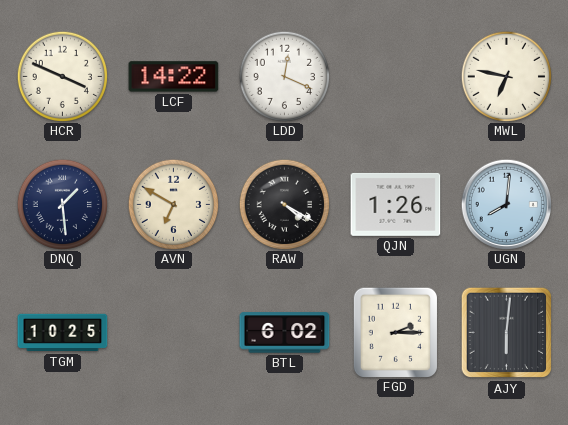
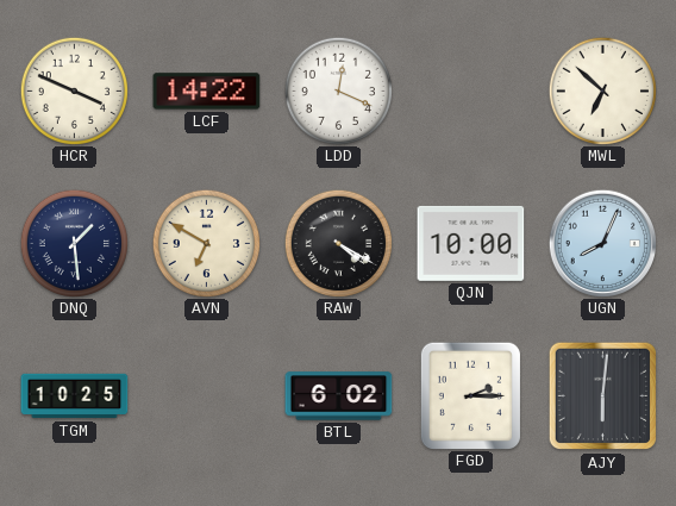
MWL: 6:47 -> 6:52 (602, 90)
QJN: 1:26 -> 10:00 (471, 243)
UGN: 8:01 -> 8:04 (602, 243)
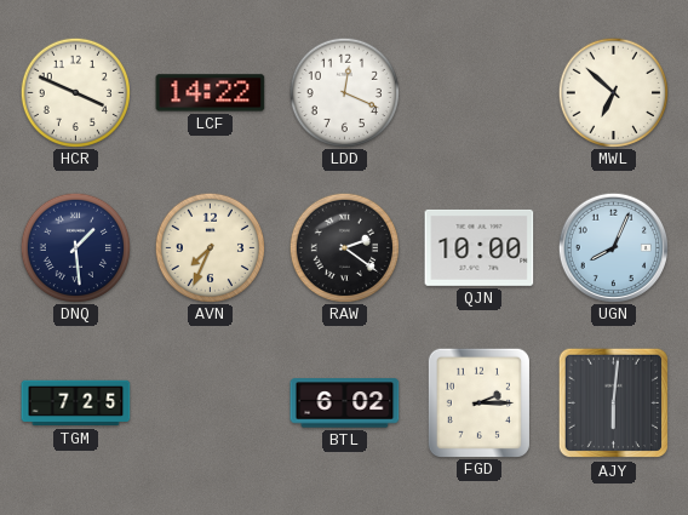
AVN: 6:50 -> 7:34 (210, 247)
RAW: 4:20 -> 2:21 (344, 247)
TGM: 10:25 -> 7:25 (76, 404)
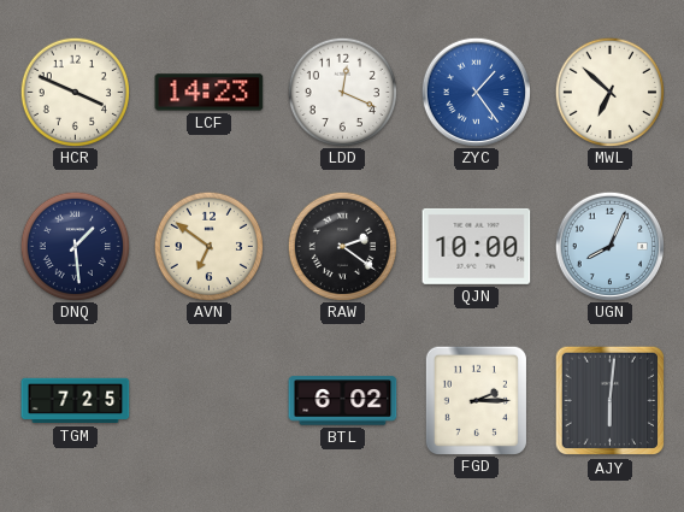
LCF: 14:22 -> 14:23 (210, 93)
ZYC: none -> 1:24 (476, 92)
AVN: 7:34 -> 6:51 (208, 246)
